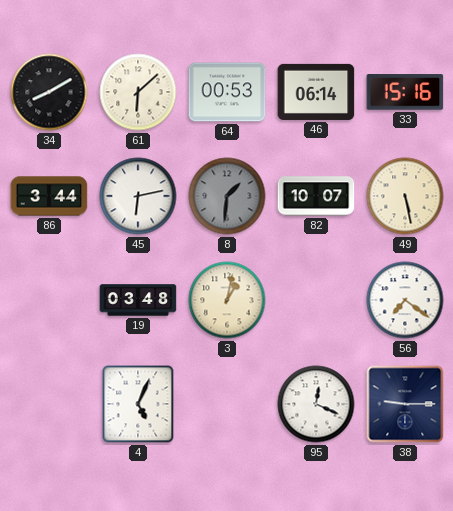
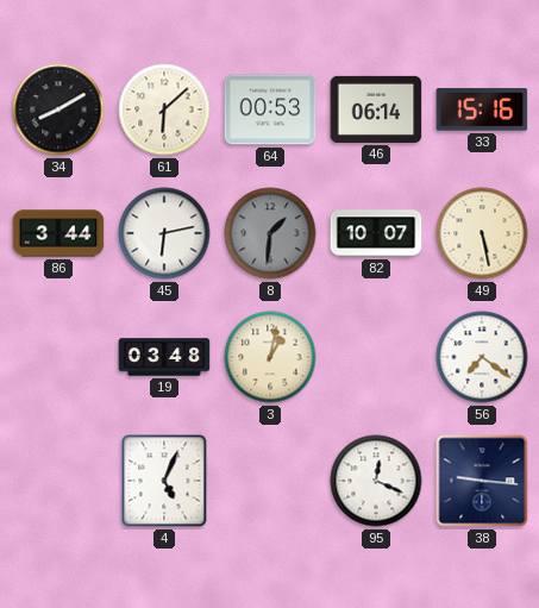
38: 9:15 -> 9:16 (482, 481)
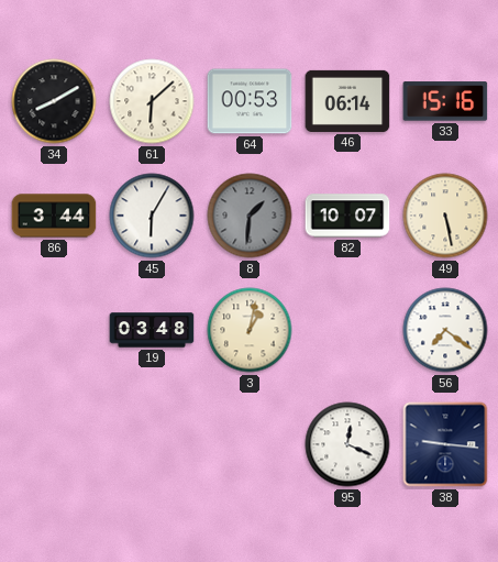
45: 6:13 -> 6:05 (152, 216)
4: 5:04 -> none (164, 481)
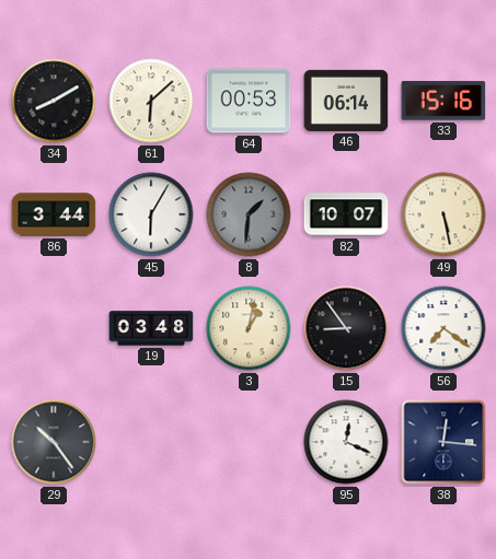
15: none -> 8:54 (346, 328)
29: none -> 10:24 (54, 442)
38: 9:16 -> 12:16 (443, 442)
